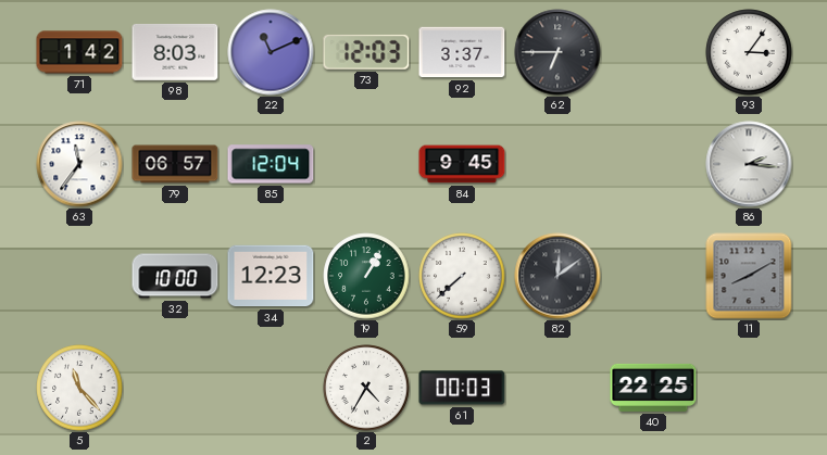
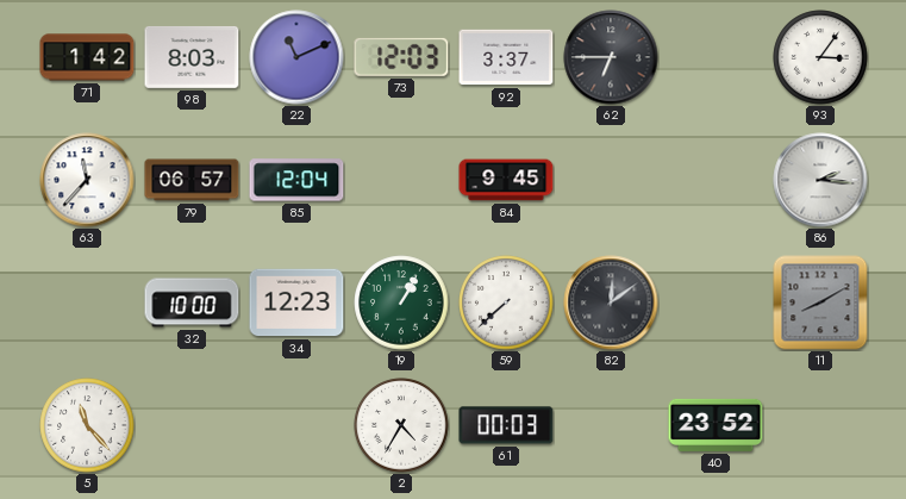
63: 11:36 -> 11:37 (87, 180)
40: 22:25 -> 23:52 (716, 425)
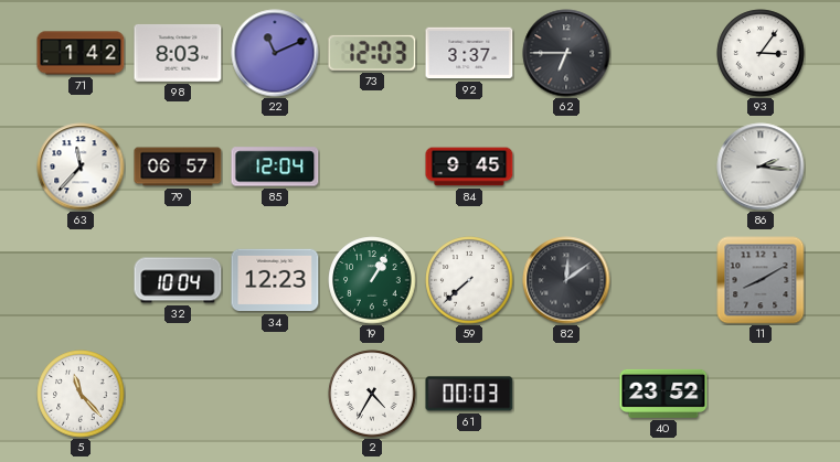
32: 10:00 -> 10:04 (178, 280)
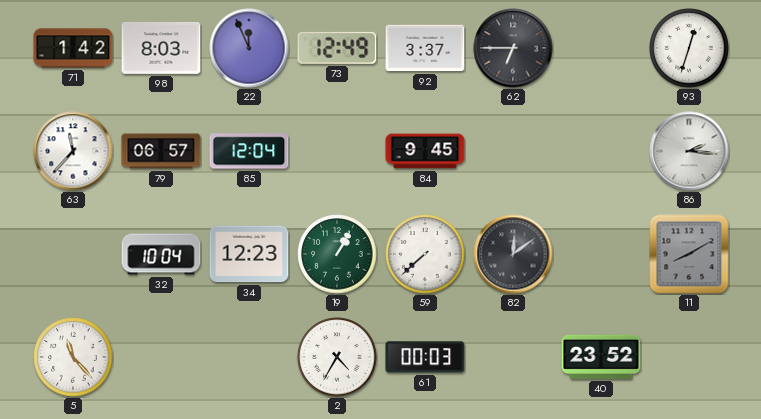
22: 11:11 -> 11:56 (249, 48)
73: 12:03 -> 12:49 (337, 48)
93: 3:06 -> 12:33 (689, 48)
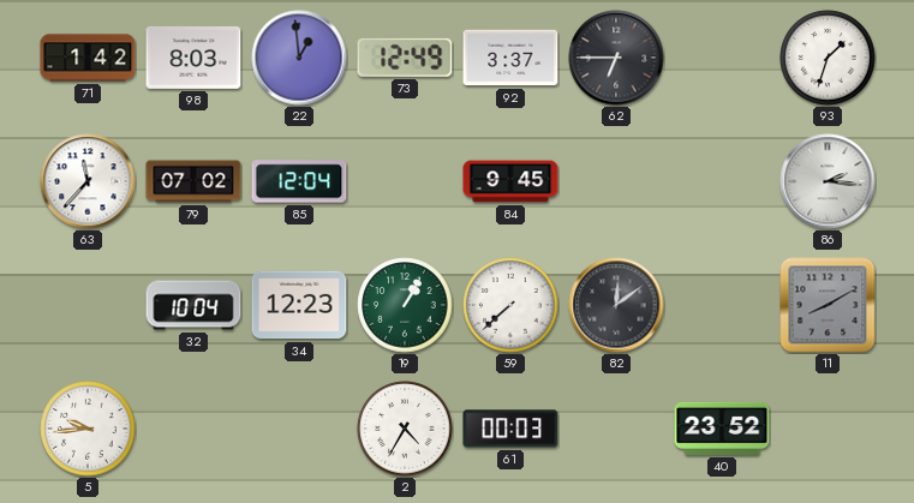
22: 11:56 -> 12:59 (299, 58)
93: 12:33 -> 1:33 (828, 58)
79: 06:57 -> 07:02 (193, 181)
5: 11:23 -> 9:44 (88, 429)
